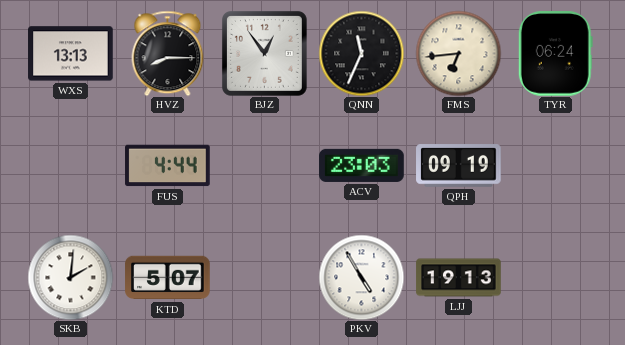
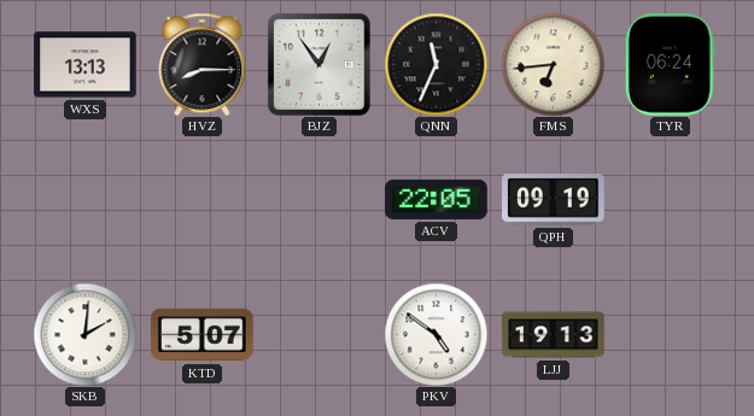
FUS: 4:44 -> none (168, 166)
ACV: 23:03 -> 22:05 (437, 199)
PKV: 4:55 -> 4:51 (436, 334)
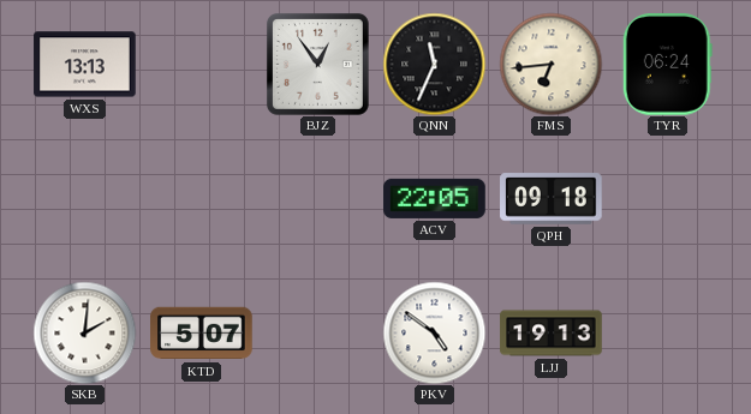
HVZ: 8:15 -> none (203, 64)
QPH: 09:19 -> 09:18 (552, 199)
